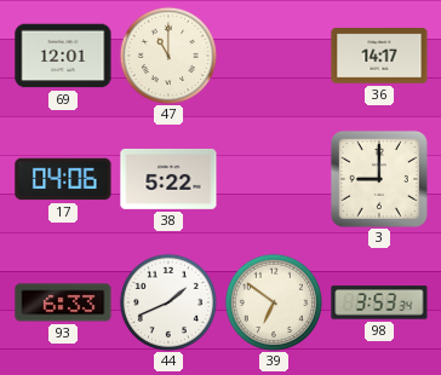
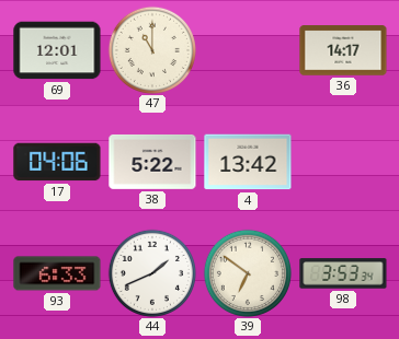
4: none -> 13:42 (248, 162)
3: 9:00 -> none (379, 179)
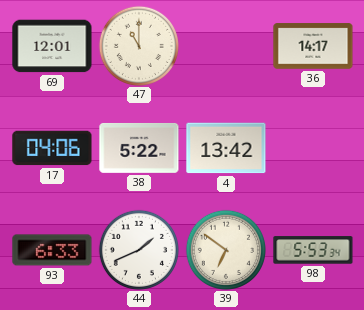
98: 3:53 -> 5:53 (313, 250)
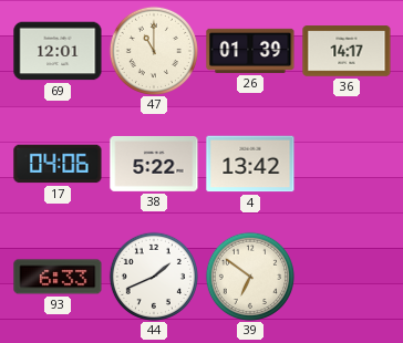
26: none -> 01:39 (250, 51)
98: 5:53 -> none (313, 250)
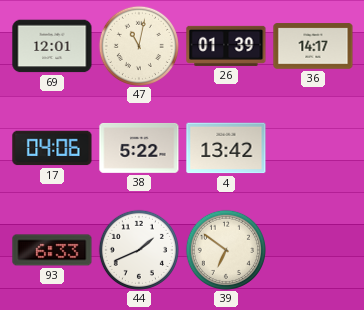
47: 11:00 -> 11:02 (139, 46)
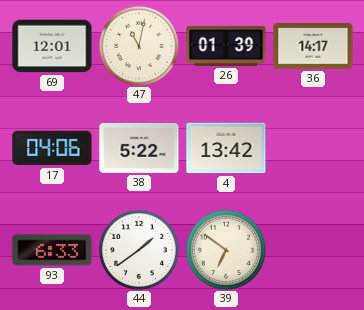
44: 1:41 -> 1:39 (139, 250)
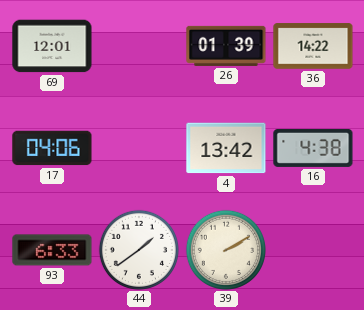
47: 11:02 -> none (139, 46)
36: 14:17 -> 14:22 (313, 46)
38: 5:22 -> none (139, 148)
16: none -> 4:38 (313, 148)
39: 6:51 -> 2:10 (226, 250)
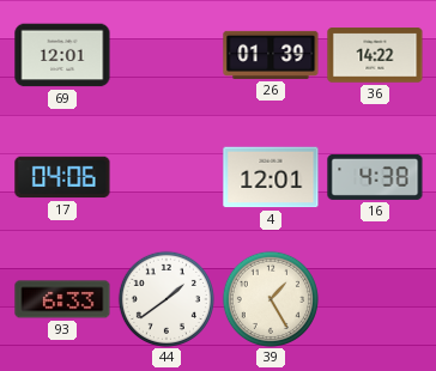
4: 13:42 -> 12:01 (271, 177)
39: 2:10 -> 1:25 (271, 299)
